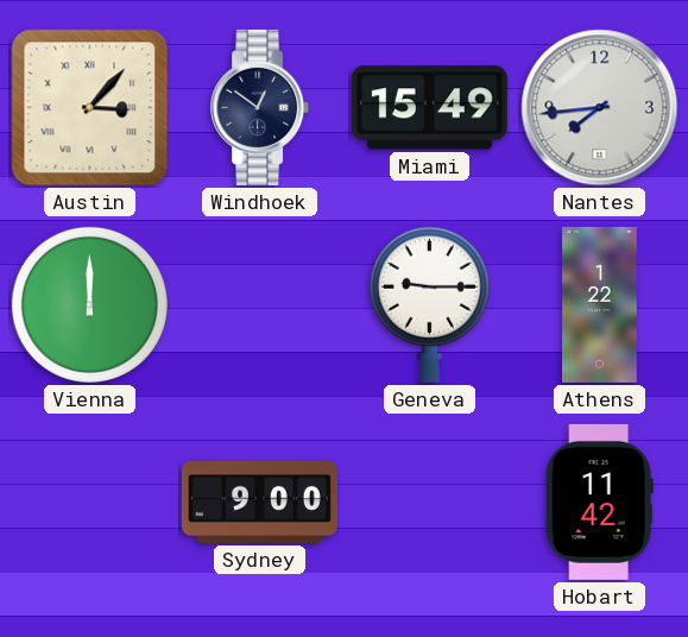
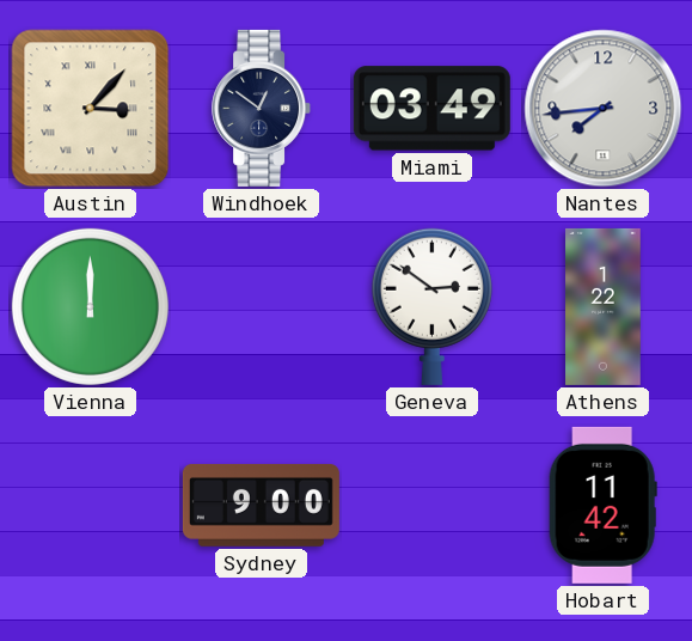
Miami: 15:49 -> 03:49 (431, 109)
Geneva: 9:15 -> 2:51 (431, 306)
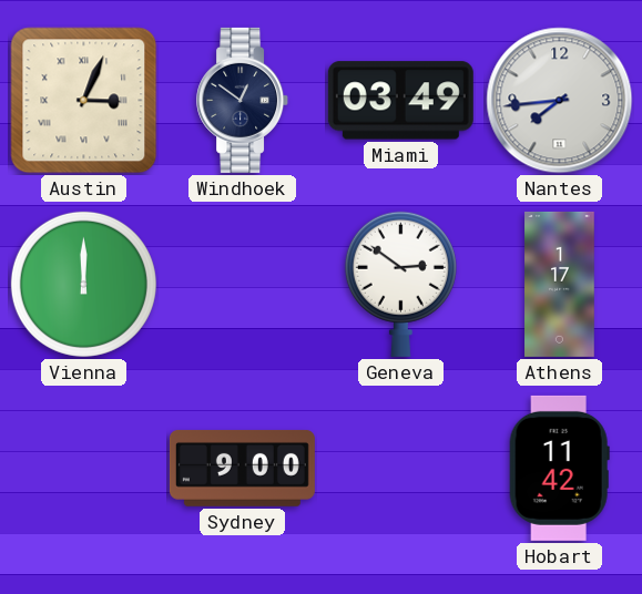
Austin: 3:07 -> 3:04 (84, 101)
Athens: 1:22 -> 1:17 (560, 284)
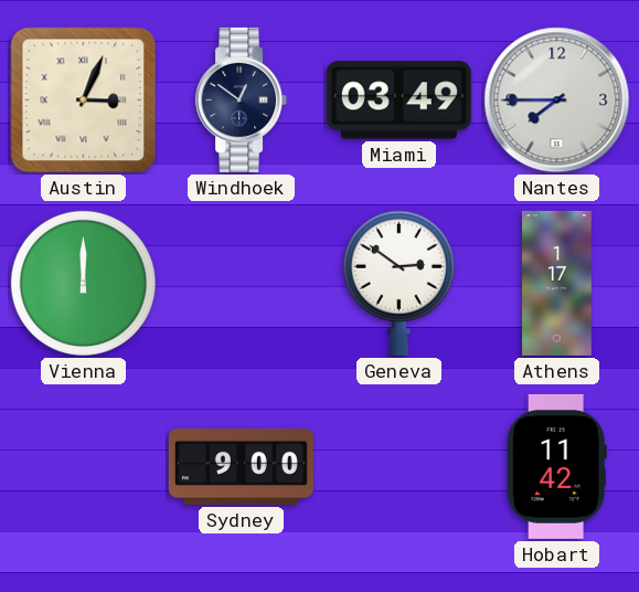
Nantes: 7:44 -> 7:45 (557, 101)
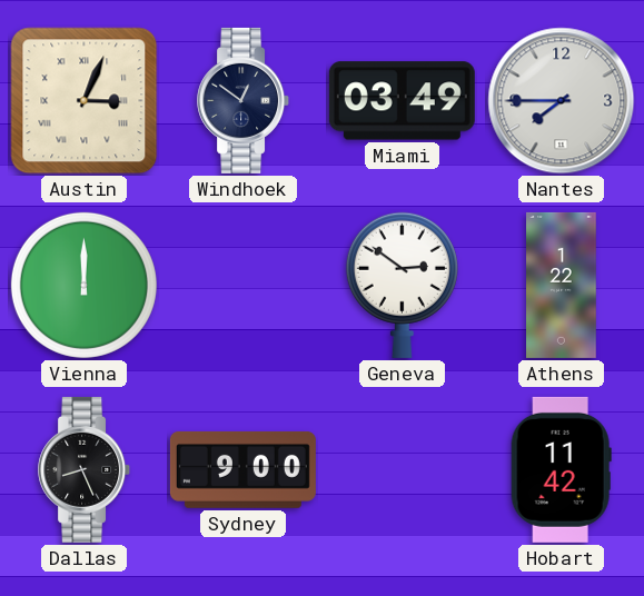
Athens: 1:17 -> 1:22 (562, 285)
Dallas: none -> 8:26 (85, 469)
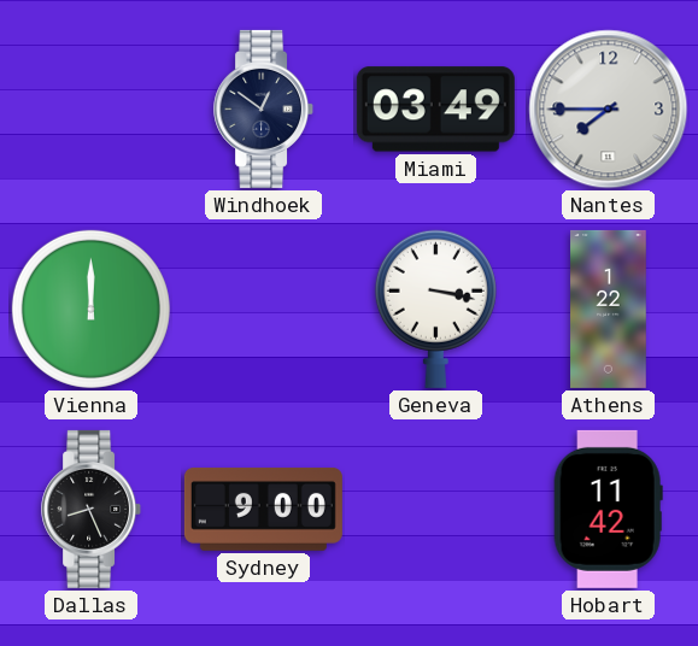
Austin: 3:04 -> none (85, 101)
Geneva: 2:51 -> 3:17 (435, 309)
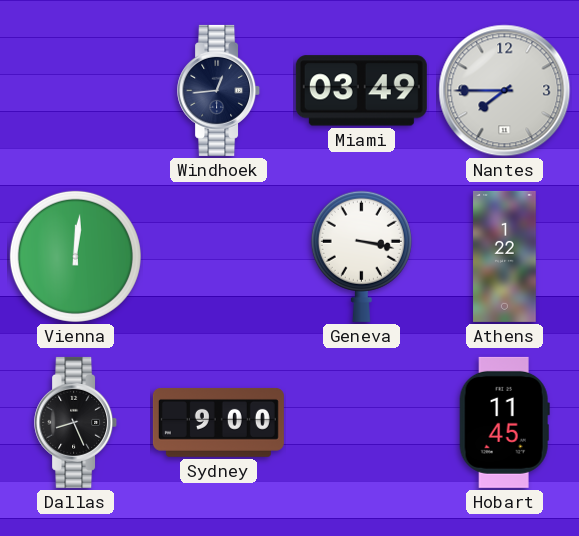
Windhoek: 12:51 -> 12:44 (219, 90)
Vienna: 12:00 -> 12:01 (75, 256)
Hobart: 11:42 -> 11:45 (504, 422)
